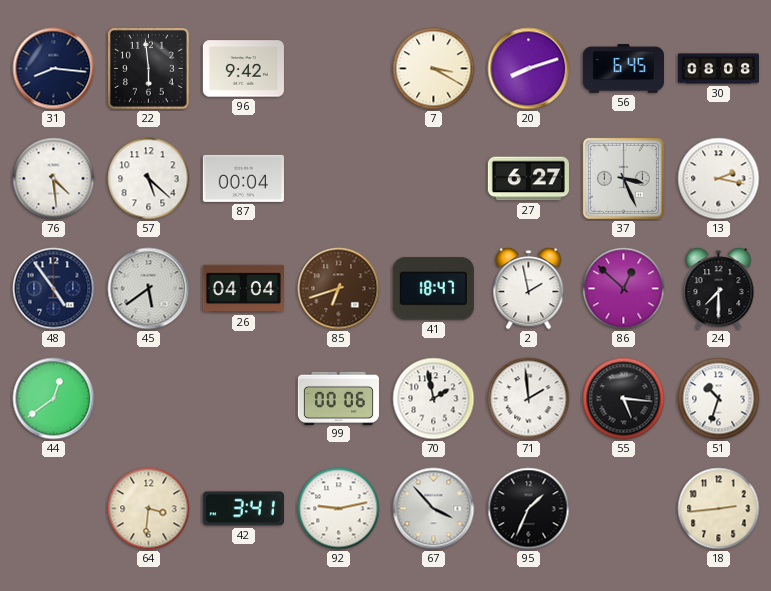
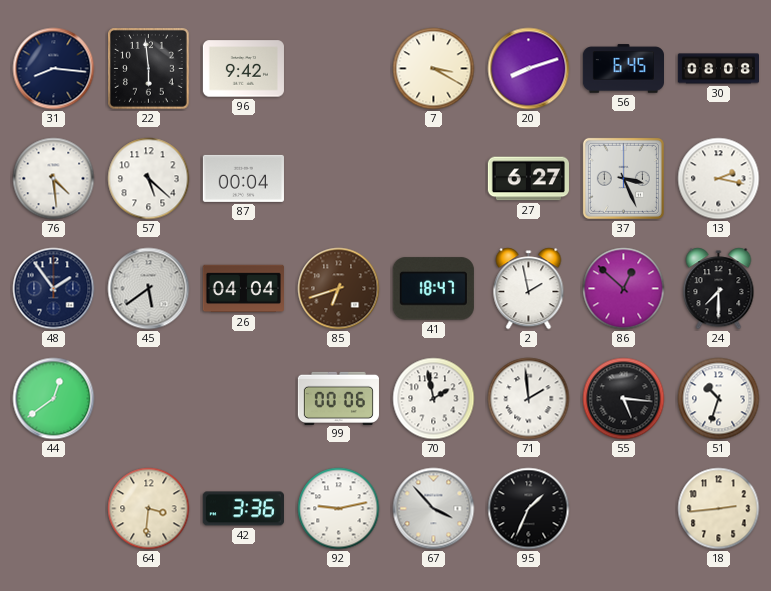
48: 4:54 -> 1:54 (54, 289)
42: 3:41 -> 3:36 (243, 509)
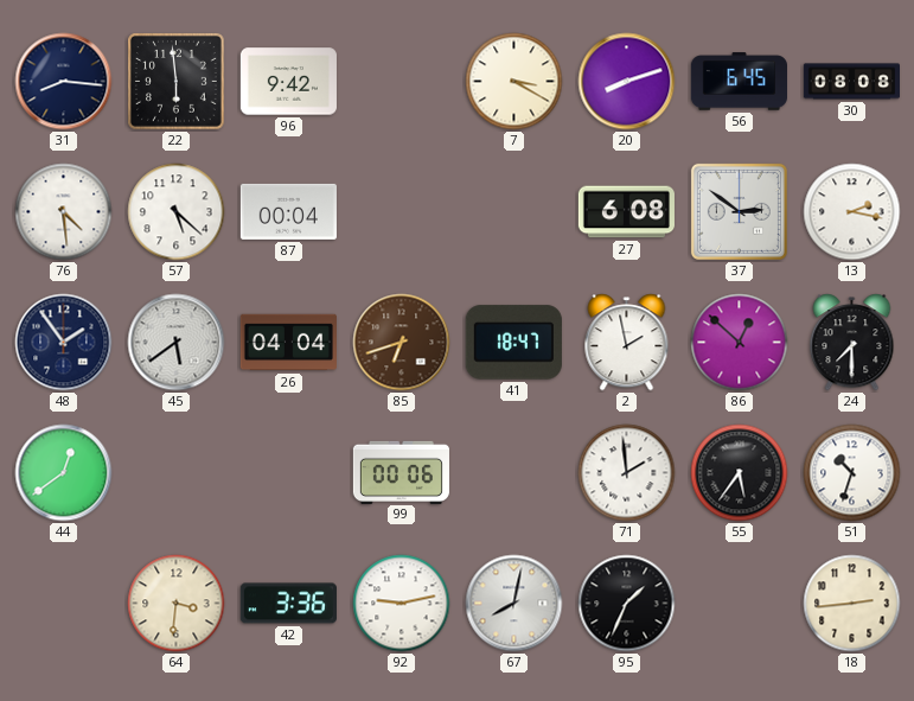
27: 6:27 -> 6:08 (626, 212)
37: 3:26 -> 2:51 (739, 211)
70: 1:58 -> none (434, 399)
55: 5:16 -> 5:36 (740, 473)
67: 3:53 -> 8:02 (514, 604)
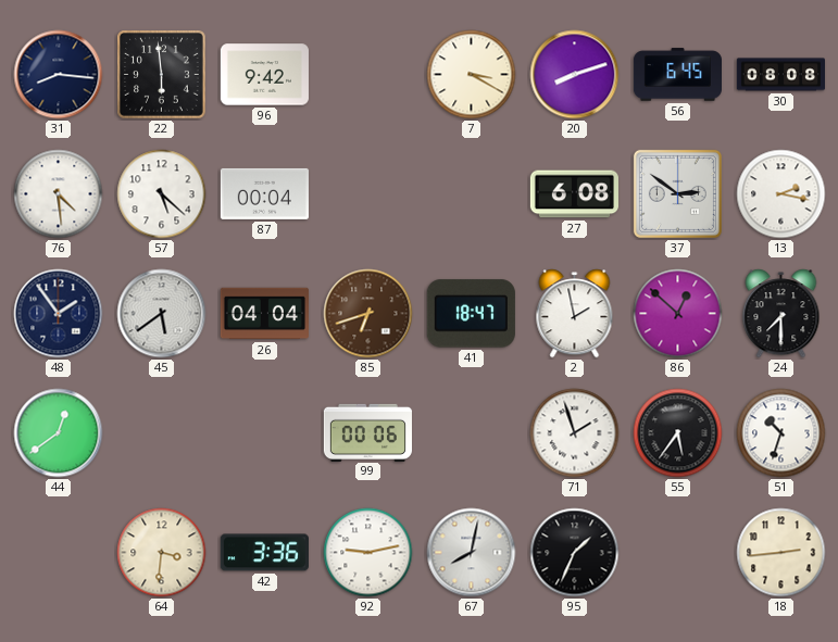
71: 1:59 -> 1:57 (575, 433)
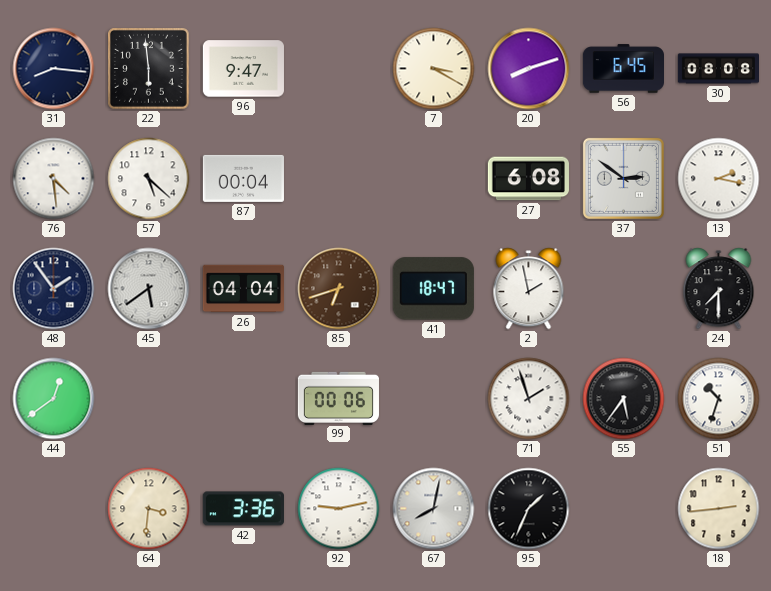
96: 9:42 -> 9:47 (243, 69)
86: 12:52 -> none (678, 314)
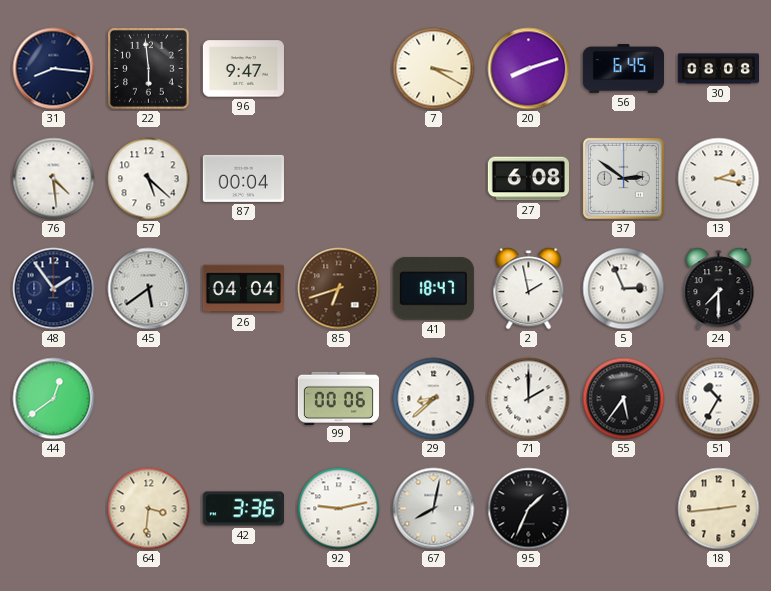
5: none -> 2:56 (624, 289)
29: none -> 8:38 (434, 399)
71: 1:57 -> 2:00 (529, 399)
51: 10:33 -> 10:35 (719, 399)
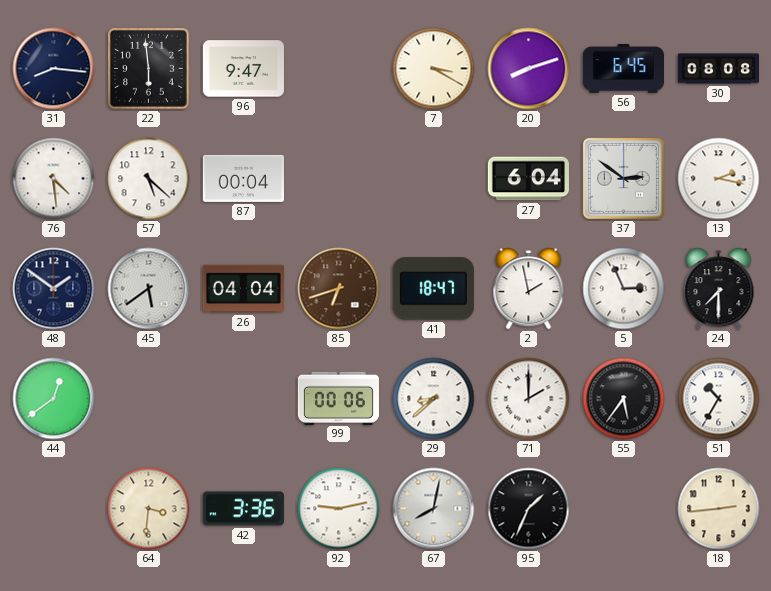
27: 6:08 -> 6:04 (528, 179)
48: 1:54 -> 1:51 (54, 289)
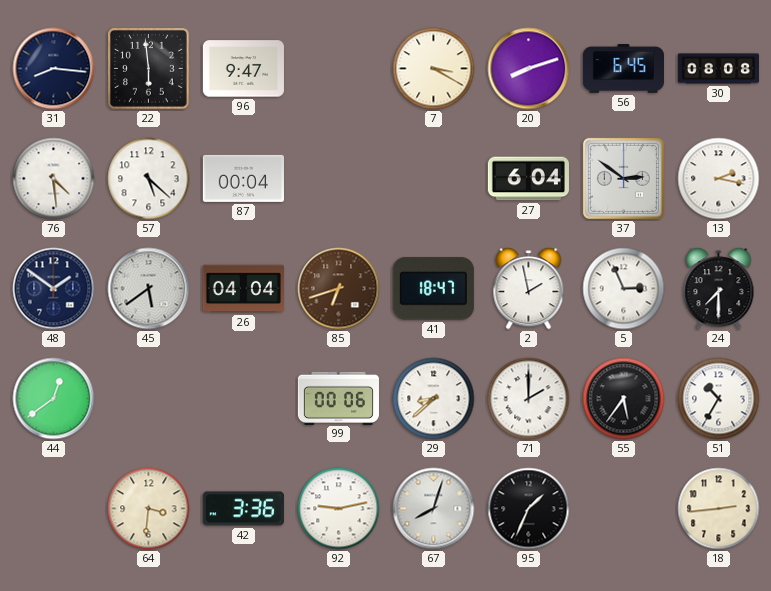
67: 8:02 -> 8:03 (434, 509)
